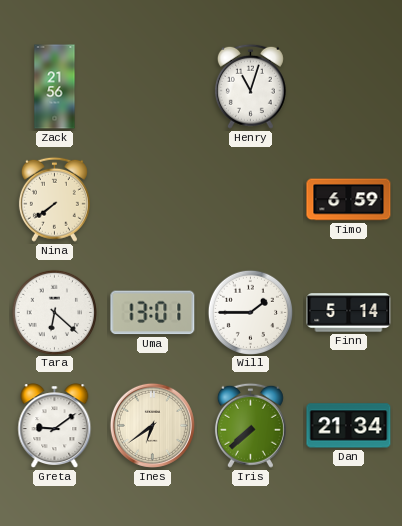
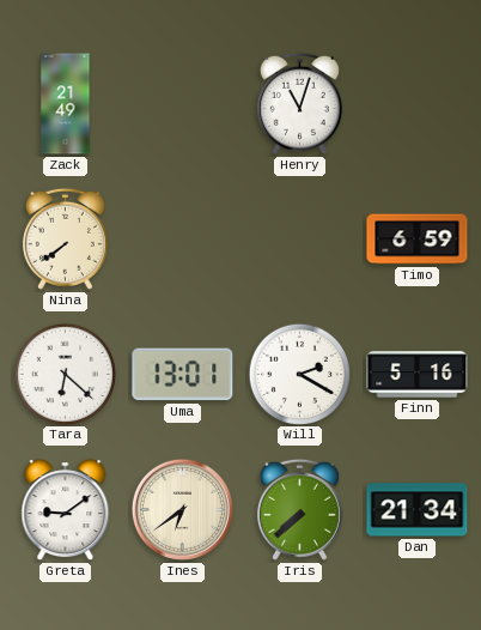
Zack: 21:56 -> 21:49 (66, 104)
Will: 1:45 -> 2:20 (299, 374)
Finn: 5:14 -> 5:16 (418, 375)
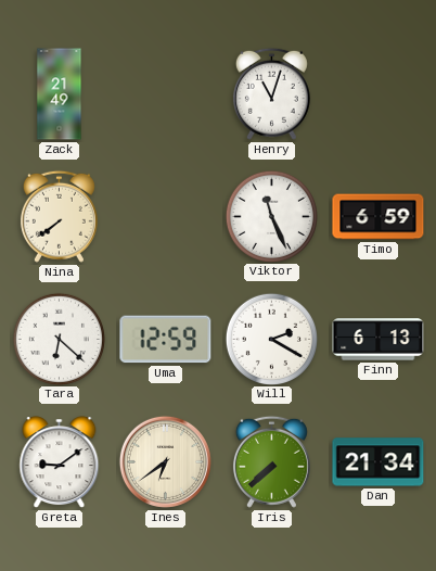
Viktor: none -> 11:26 (271, 216)
Uma: 13:01 -> 12:59 (166, 340)
Finn: 5:16 -> 6:13 (379, 340)
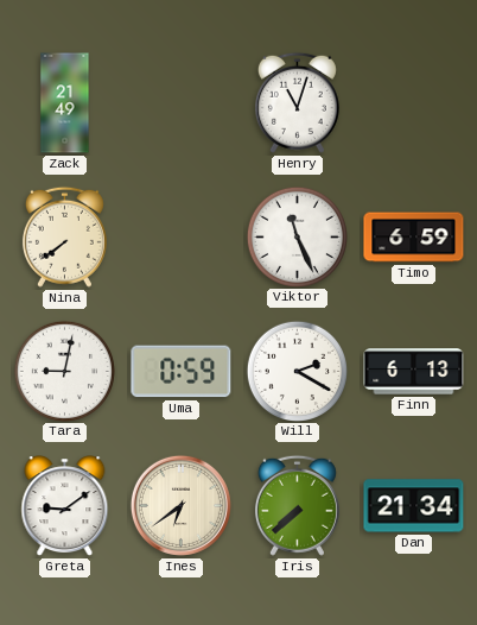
Tara: 6:22 -> 9:02 (64, 371)
Uma: 12:59 -> 0:59 (182, 372)
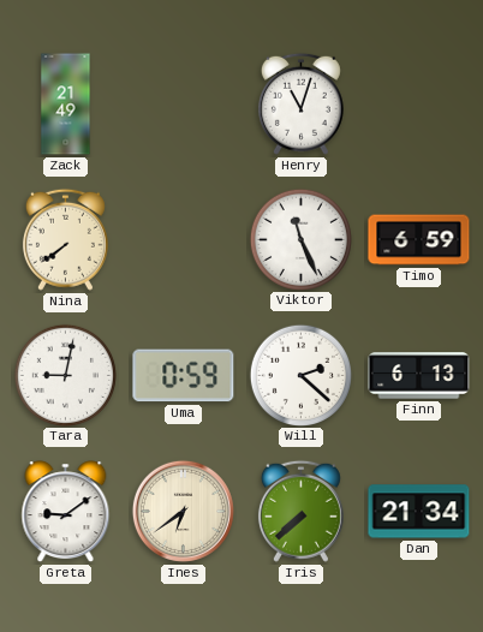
Will: 2:20 -> 2:22 (300, 375)
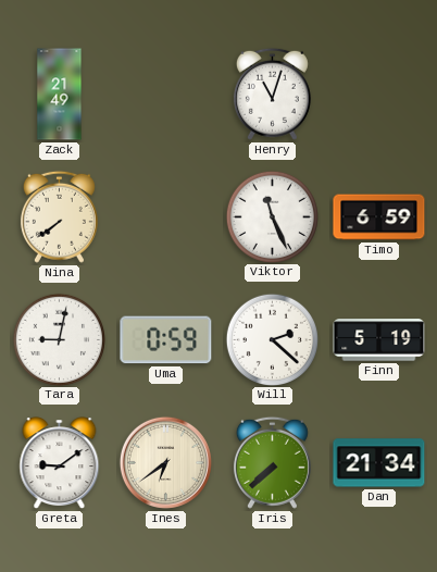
Finn: 6:13 -> 5:19 (379, 340)
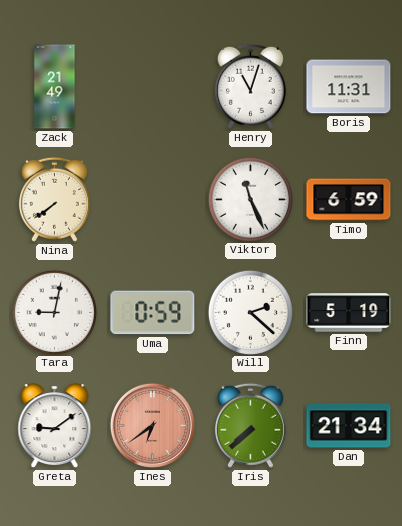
Boris: none -> 11:31 (349, 87)
Ines dial: cream -> salmon (152, 425)
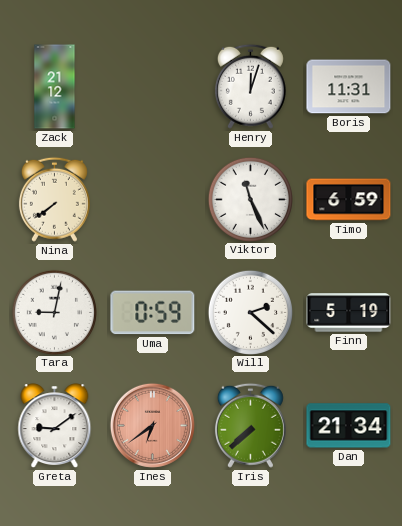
Zack: 21:49 -> 21:12 (55, 87)
Henry: 11:03 -> 12:03 (250, 86)
